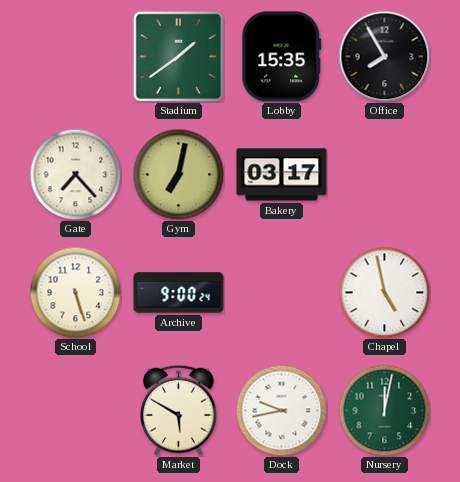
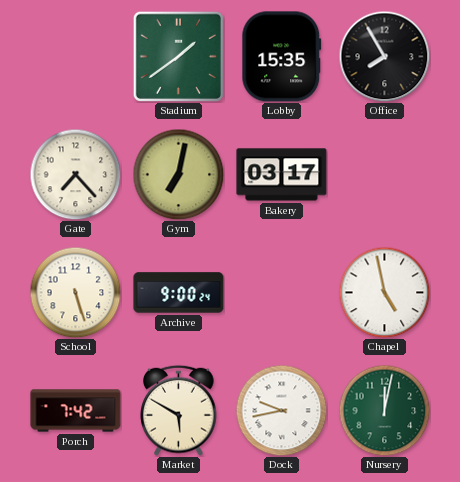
Porch: none -> 7:42 (76, 411)
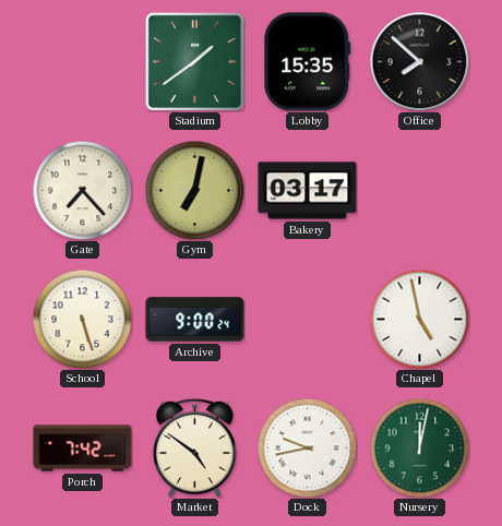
Office: 7:55 -> 7:52 (419, 61)
Market: 5:50 -> 4:51 (195, 447)
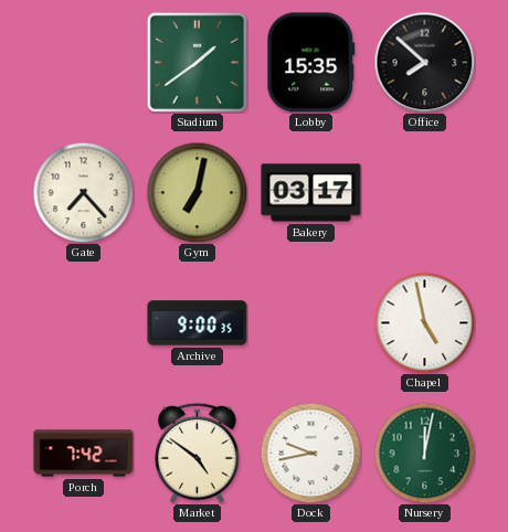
School: 5:27 -> none (82, 319)
Archive: 9:00:24 -> 9:00:35 (198, 323)
